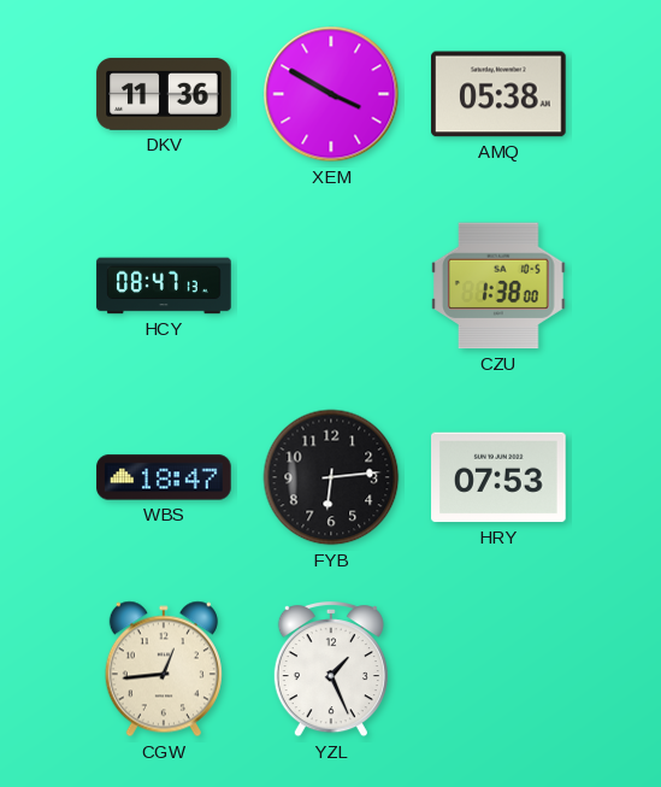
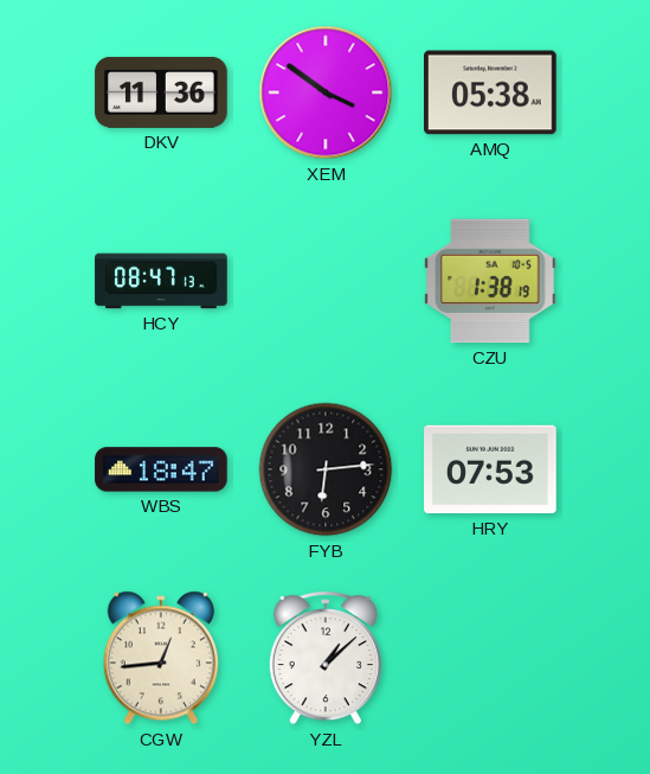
XEM: 3:50 -> 3:51 (326, 92)
CZU: 1:38:00 -> 1:38:19 (490, 281)
YZL: 1:26 -> 1:08 (326, 659)
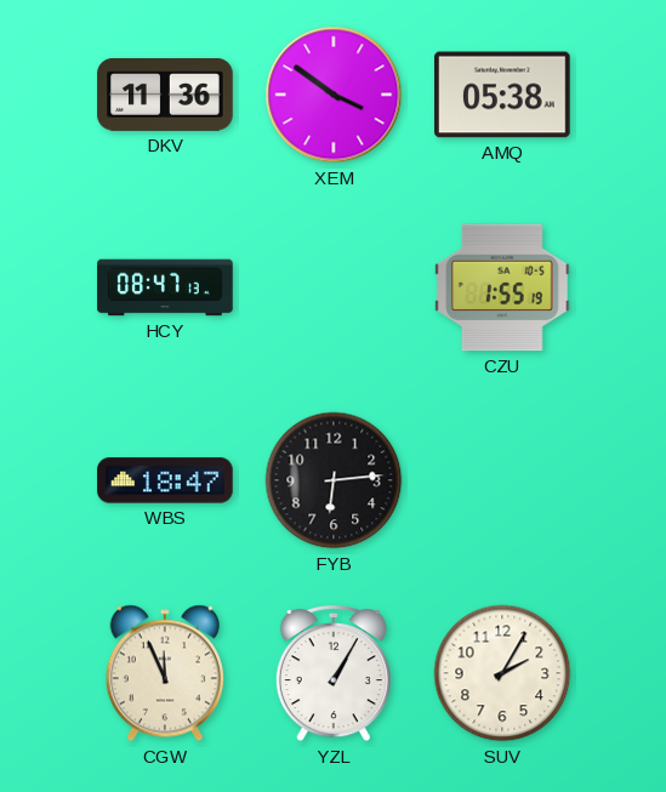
CZU: 1:38 -> 1:55 (502, 287)
HRY: 07:53 -> none (490, 469)
CGW: 12:44 -> 11:56 (165, 673)
YZL: 1:08 -> 1:05 (334, 674)
SUV: none -> 2:05 (502, 673)
